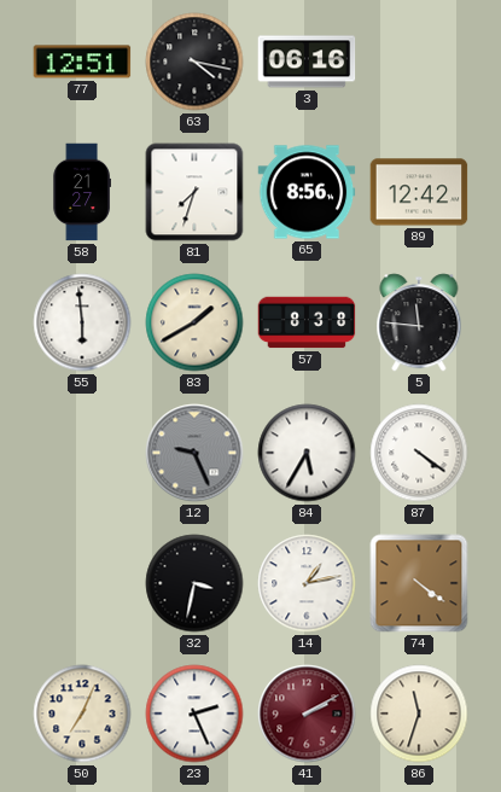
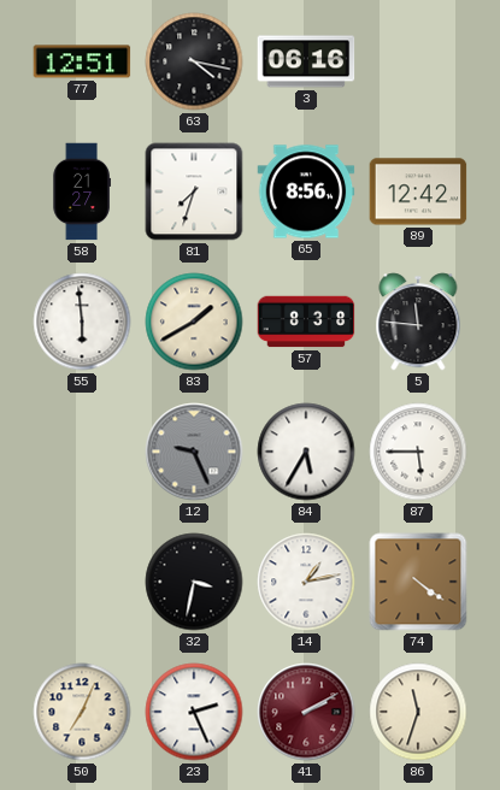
87: 4:21 -> 5:45 (418, 452)
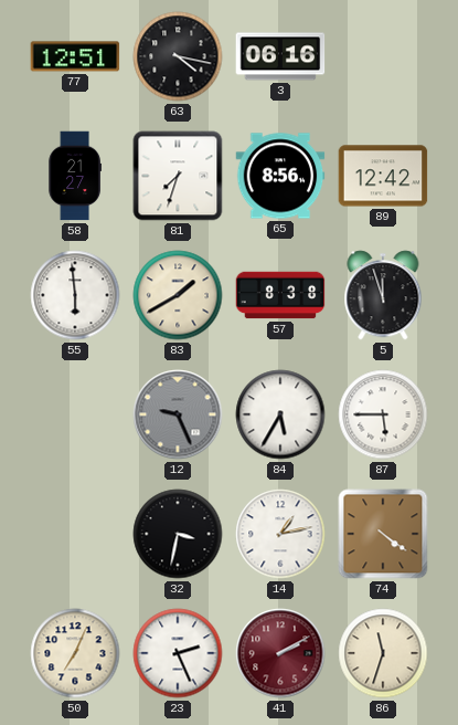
5: 11:46 -> 11:57 (383, 295)
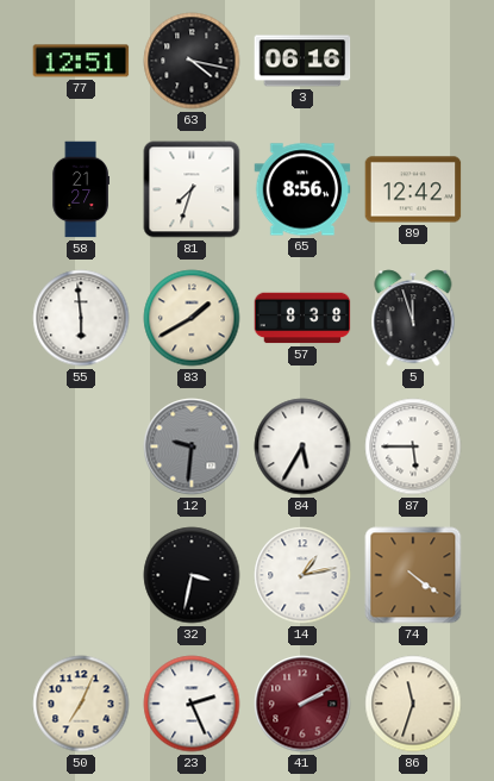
12: 9:26 -> 9:31 (192, 446)
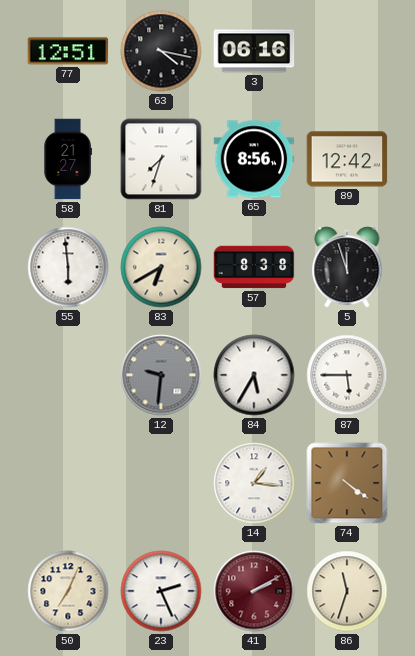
83: 1:40 -> 6:40 (161, 267)
32: 3:32 -> none (192, 575)
14: 1:13 -> 1:16 (254, 483)
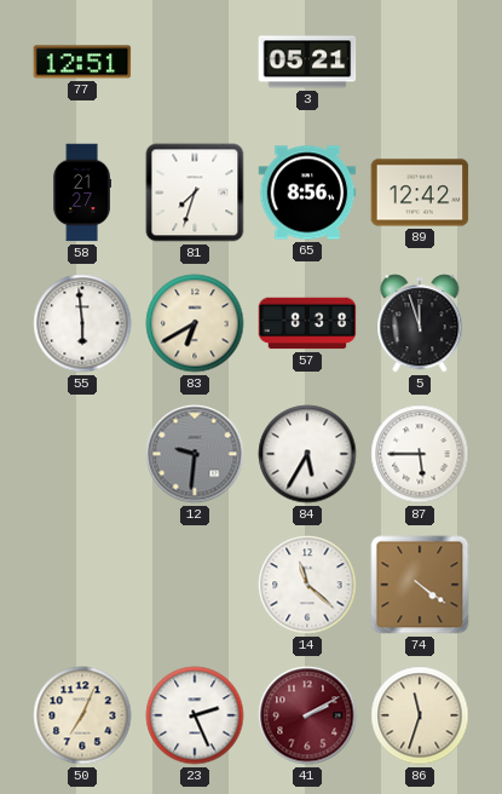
63: 4:17 -> none (161, 51)
3: 06:16 -> 05:21 (307, 62)
14: 1:16 -> 11:22 (307, 585)
